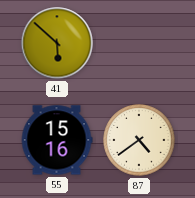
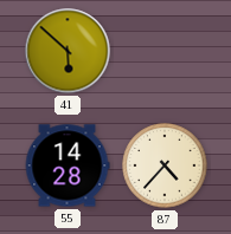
55: 15:16 -> 14:28 (68, 165)
87: 4:39 -> 4:37 (165, 165)
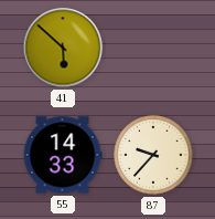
55: 14:28 -> 14:33 (63, 155)
87: 4:37 -> 9:37 (153, 155)
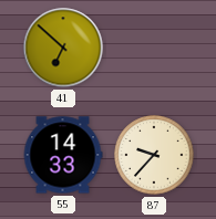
41: 5:52 -> 6:52 (63, 48)
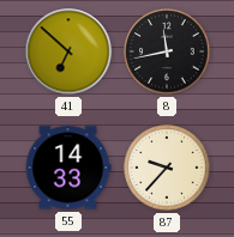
8: none -> 11:43 (167, 51)
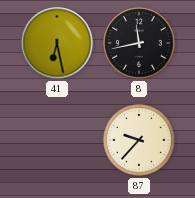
41: 6:52 -> 6:28 (57, 43)
55: 14:33 -> none (68, 168)
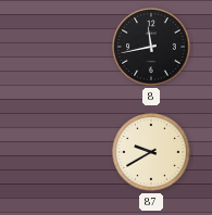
41: 6:28 -> none (57, 43)
87: 9:37 -> 9:40 (151, 152)
